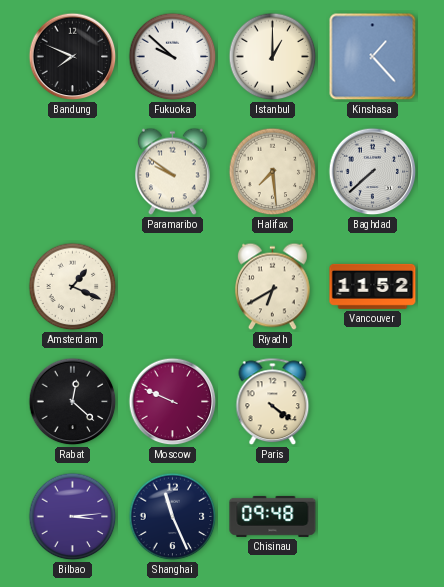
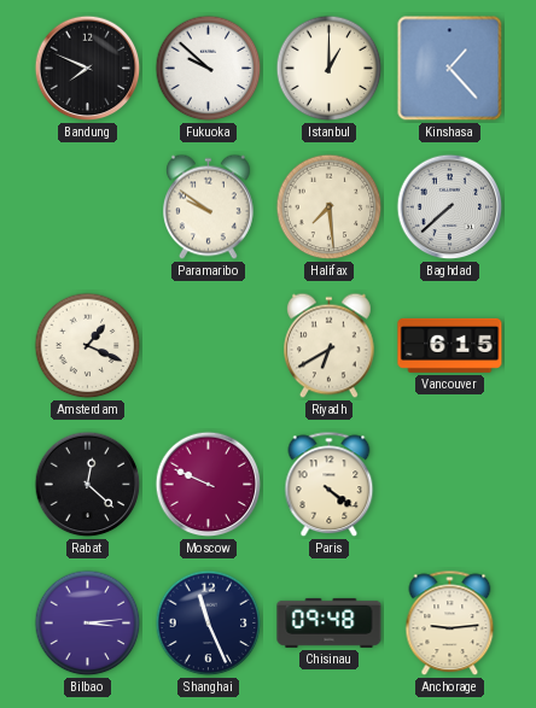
Vancouver: 11:52 -> 6:15 (450, 345)
Anchorage: none -> 9:14 (450, 624)
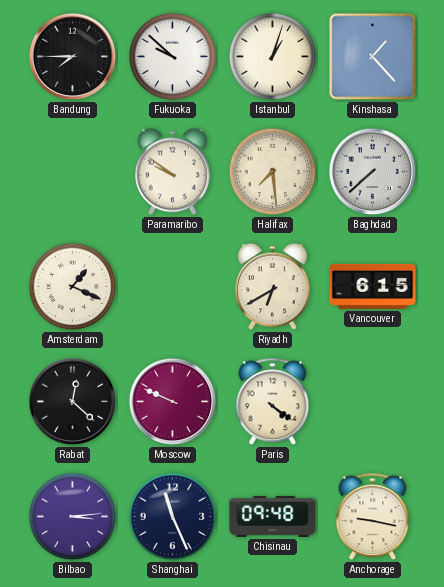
Bandung: 7:49 -> 7:45 (73, 57)
Istanbul: 1:00 -> 1:03 (273, 57)
Anchorage: 9:14 -> 9:17 (373, 517)
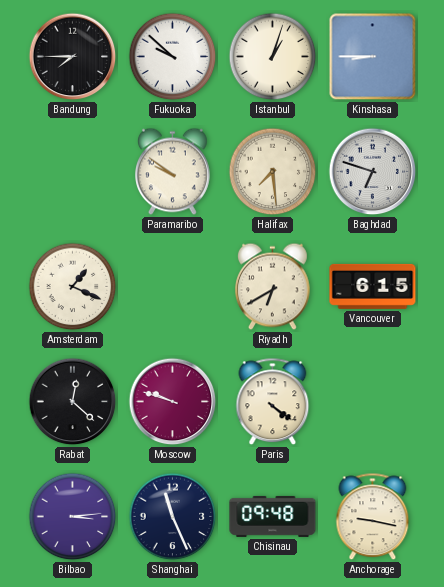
Kinshasa: 1:23 -> 8:45 (373, 57)
Baghdad: 7:38 -> 6:48 (373, 172)
Moscow: 9:49 -> 9:48 (173, 402)
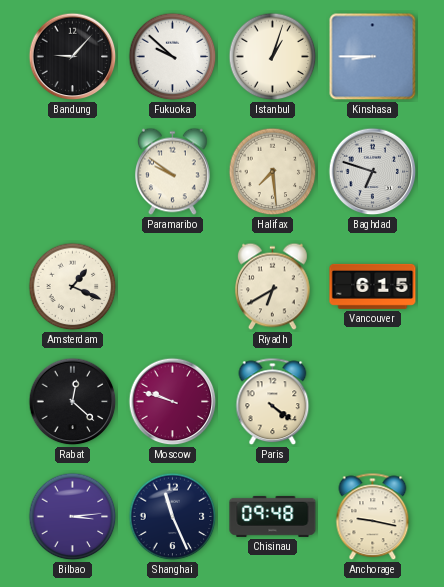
Bandung: 7:45 -> 9:07 (73, 57)
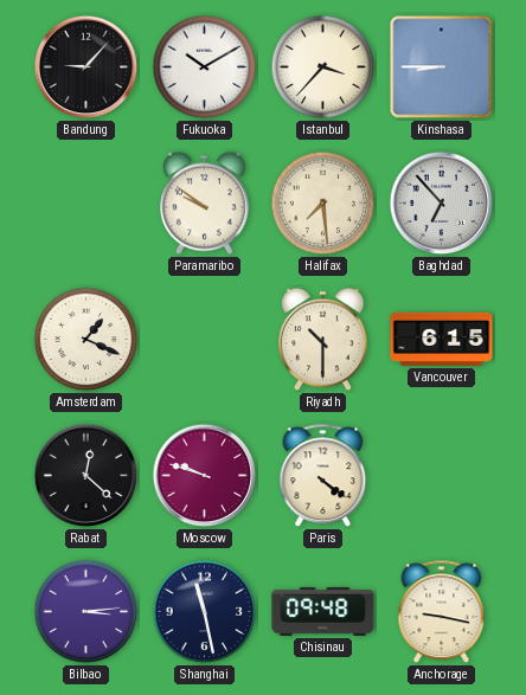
Fukuoka: 9:52 -> 10:10 (205, 67)
Istanbul: 1:03 -> 3:37 (323, 67)
Baghdad: 6:48 -> 6:53 (442, 204)
Riyadh: 6:40 -> 10:30 (323, 340)
Shanghai: 11:26 -> 11:28 (205, 612)
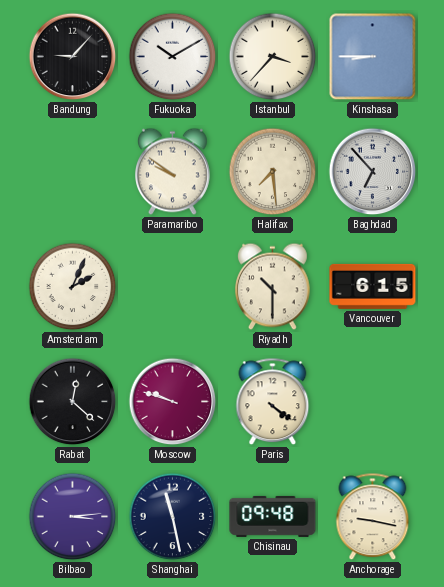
Amsterdam: 1:19 -> 2:04 (73, 287)
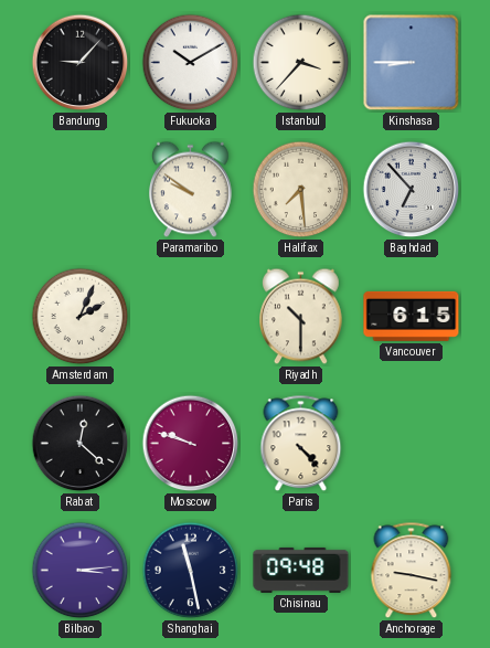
Paris: 4:21 -> 4:23 (301, 444)
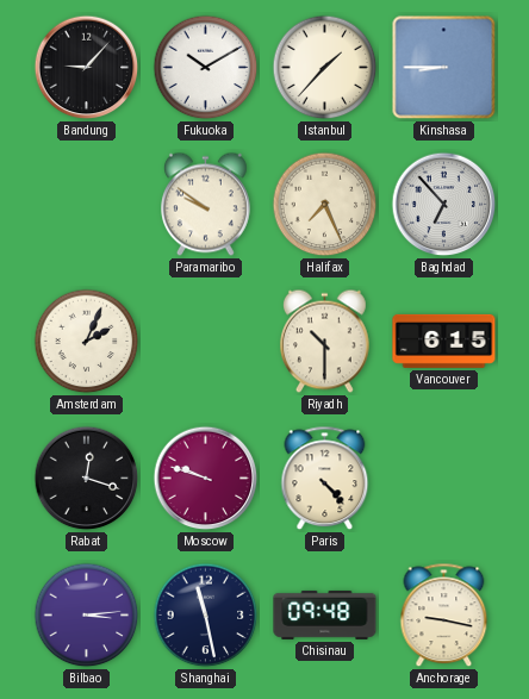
Istanbul: 3:37 -> 1:37 (325, 68)
Halifax: 7:29 -> 7:26 (325, 205)
Rabat: 12:22 -> 12:18 (87, 479)
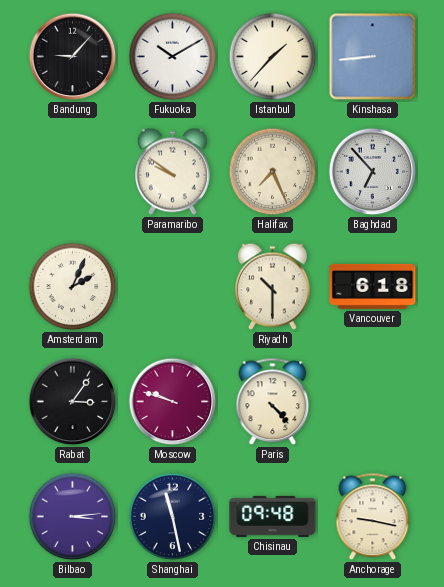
Kinshasa: 8:45 -> 8:44 (373, 57)
Vancouver: 6:15 -> 6:18 (373, 286)
Rabat: 12:18 -> 3:06 (73, 402)
